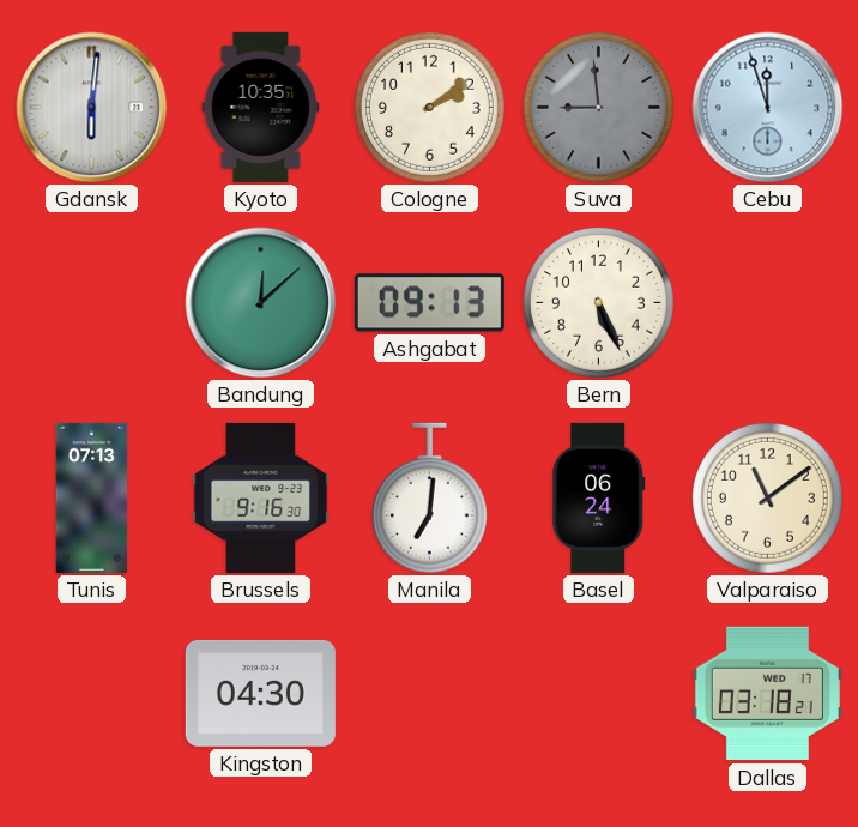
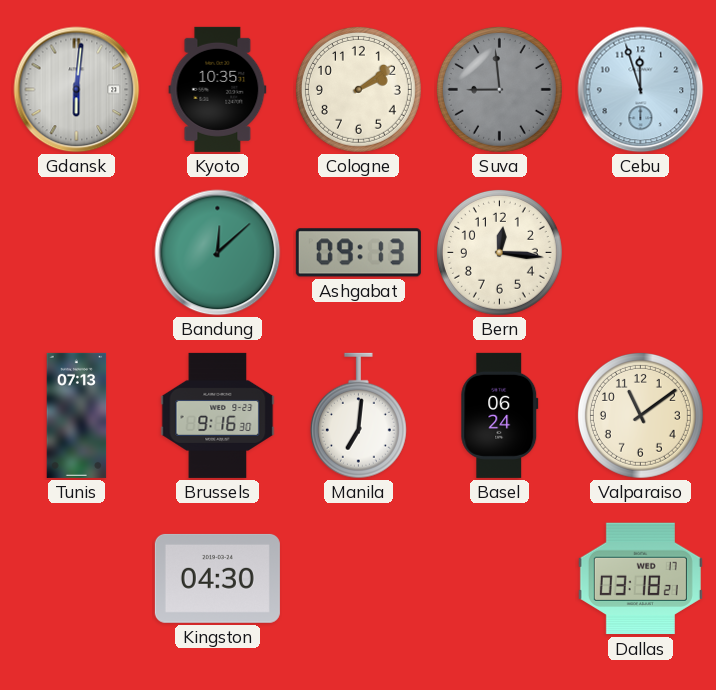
Bern: 5:26 -> 12:16 (499, 252)
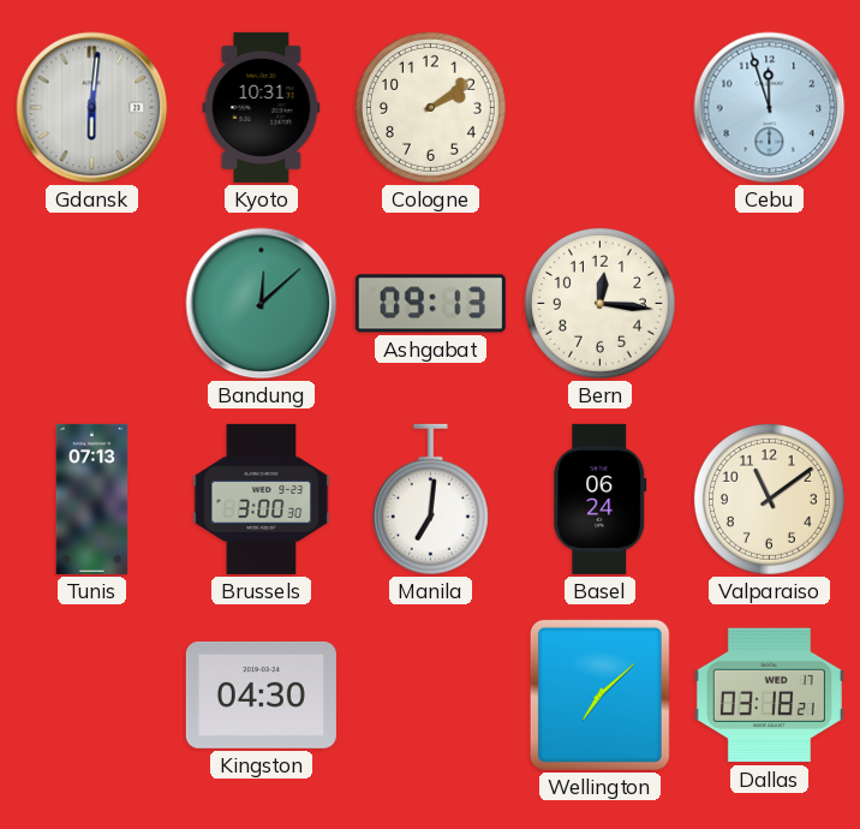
Kyoto: 10:35 -> 10:31 (262, 107)
Suva: 8:59 -> none (499, 89)
Brussels: 9:16 -> 3:00 (262, 499)
Wellington: none -> 7:08 (599, 694)
